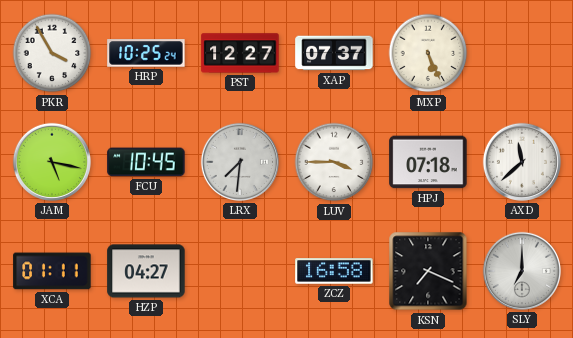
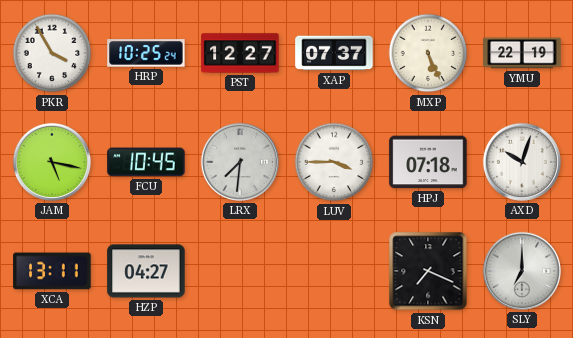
YMU: none -> 22:19 (522, 53)
AXD: 11:38 -> 10:03 (522, 162)
XCA: 01:11 -> 13:11 (52, 271)
ZCZ: 16:58 -> none (334, 271)
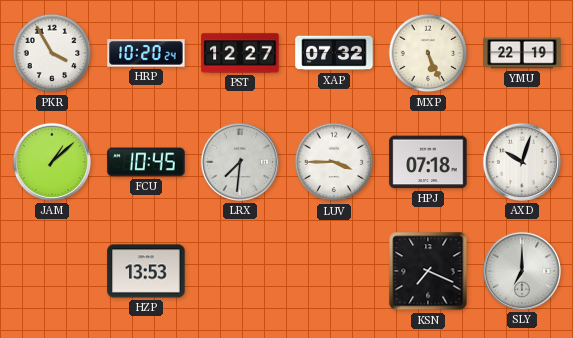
HRP: 10:25 -> 10:20 (146, 53)
XAP: 07:37 -> 07:32 (334, 53)
JAM: 5:17 -> 1:08 (52, 162)
XCA: 13:11 -> none (52, 271)
HZP: 04:27 -> 13:53 (146, 271)
